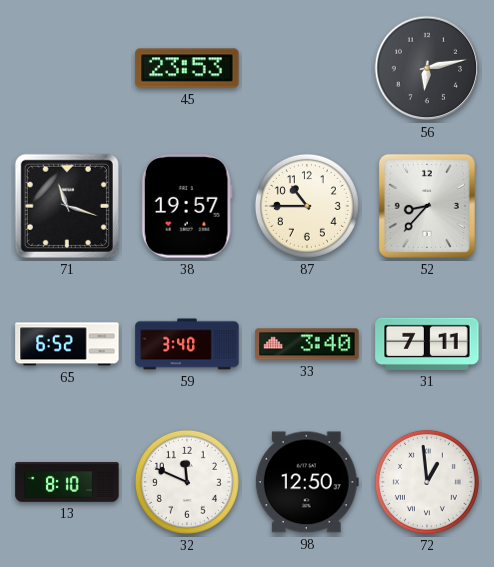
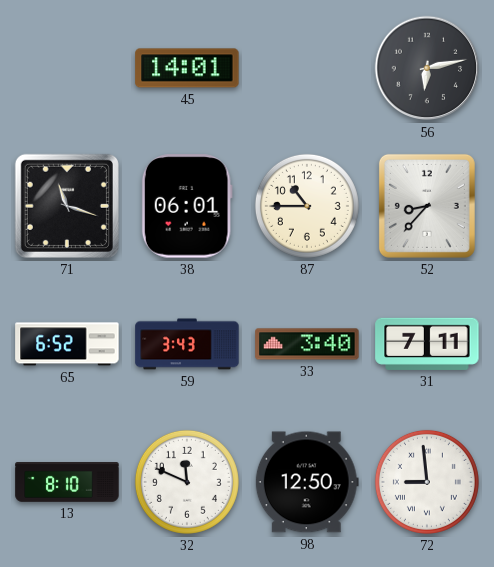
45: 23:53 -> 14:01 (187, 68)
38: 19:57 -> 06:01 (187, 206)
59: 3:40 -> 3:43 (187, 344)
72: 12:59 -> 8:59 (427, 482)
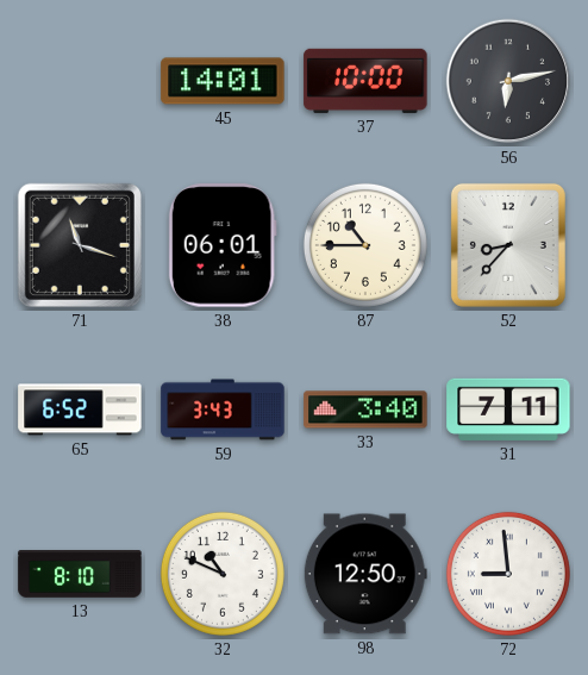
37: none -> 10:00 (365, 81)
32: 11:49 -> 10:49 (223, 574)
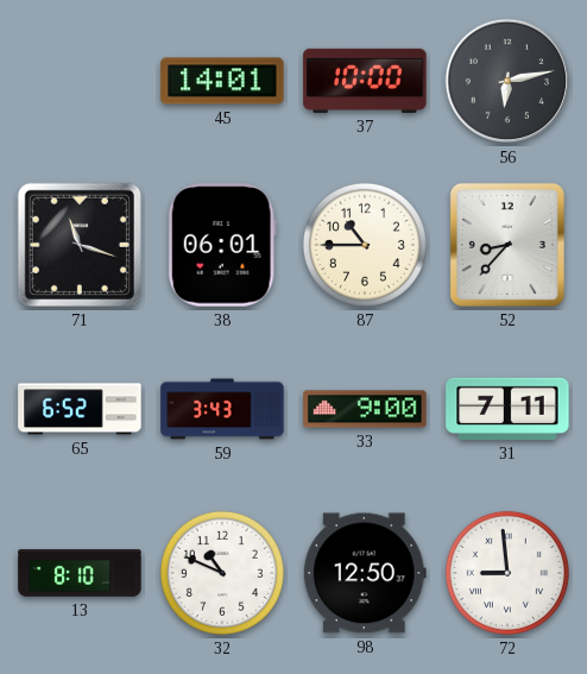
33: 3:40 -> 9:00 (365, 409)
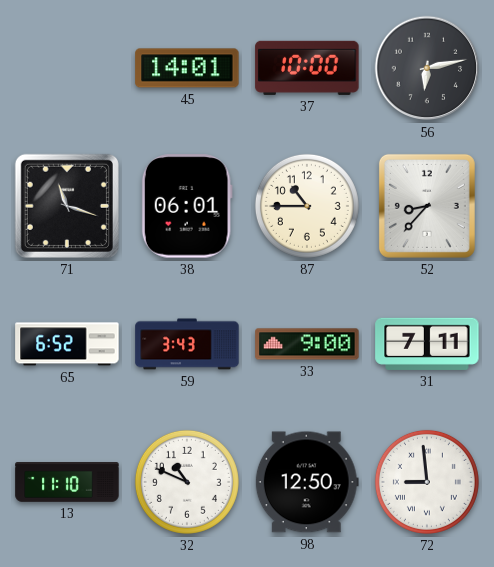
13: 8:10 -> 11:10 (67, 482)
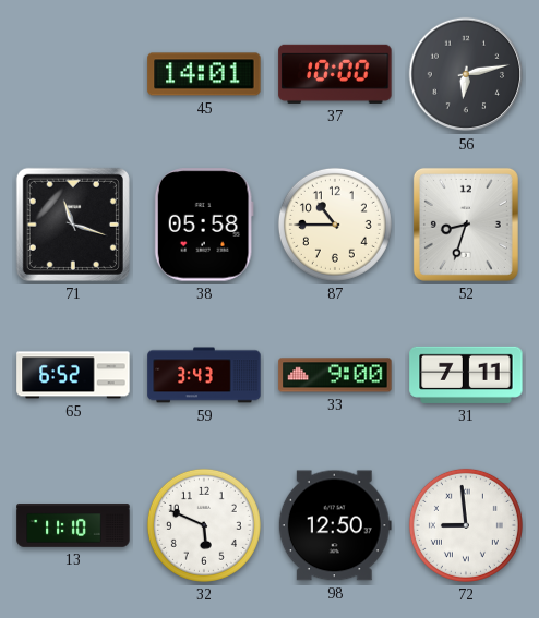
38: 06:01 -> 05:58 (204, 225)
52: 8:37 -> 8:33 (466, 225)
32: 10:49 -> 5:49 (204, 525)
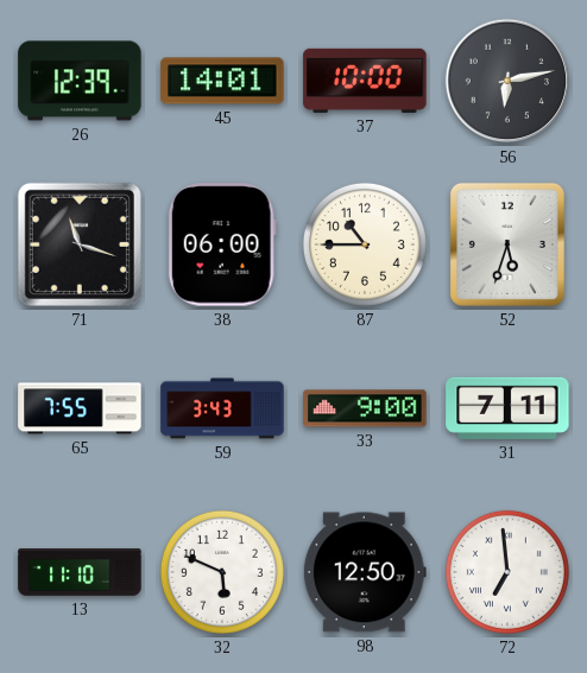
26: none -> 12:39 (80, 81)
38: 05:58 -> 06:00 (222, 245)
52: 8:33 -> 5:33 (507, 245)
65: 6:52 -> 7:55 (80, 408)
72: 8:59 -> 6:59 (507, 572)
